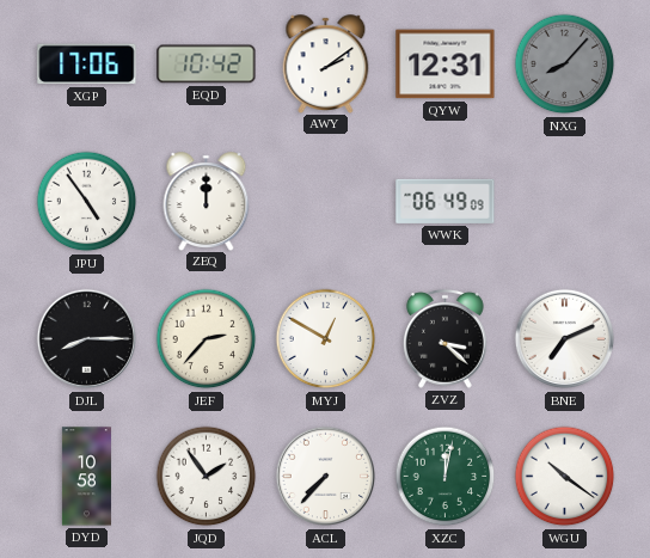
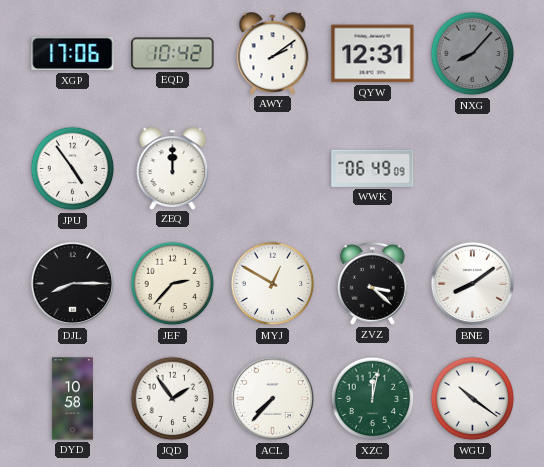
BNE: 7:11 -> 8:09 (473, 284)
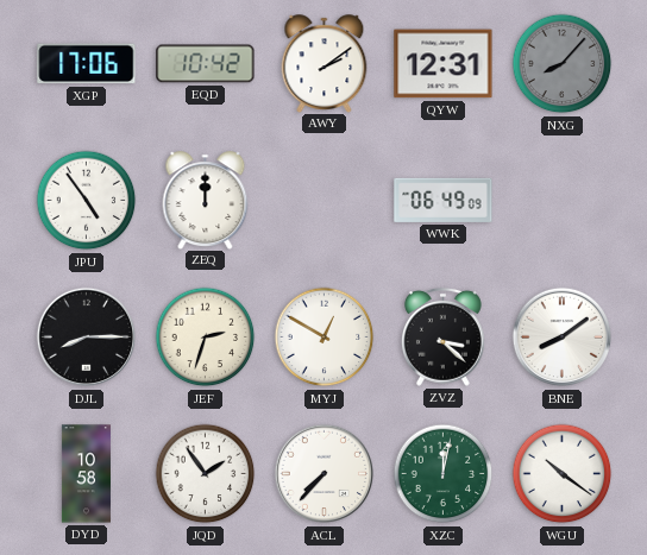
JEF: 2:37 -> 2:33 (206, 338)
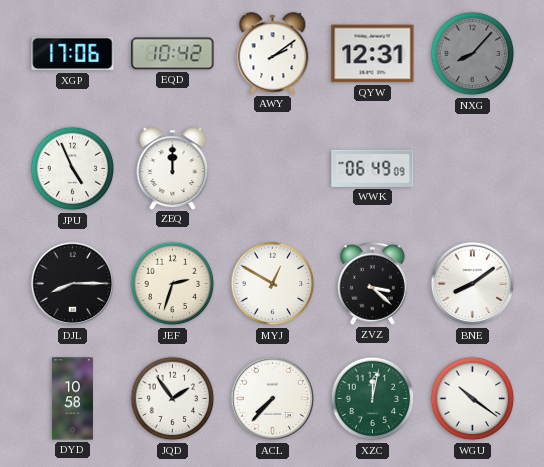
JPU: 4:54 -> 4:56 (73, 169)
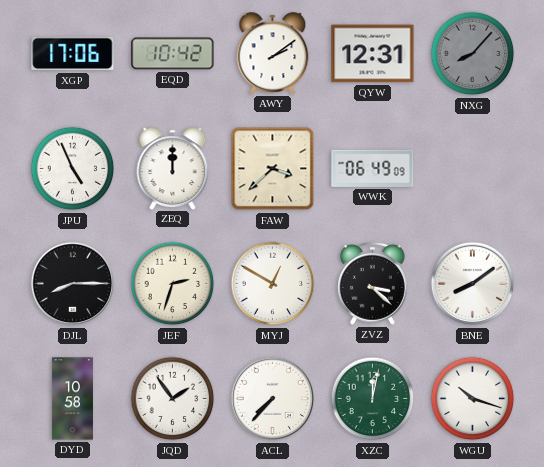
FAW: none -> 3:38 (273, 169)
WGU: 10:21 -> 10:18 (473, 399)
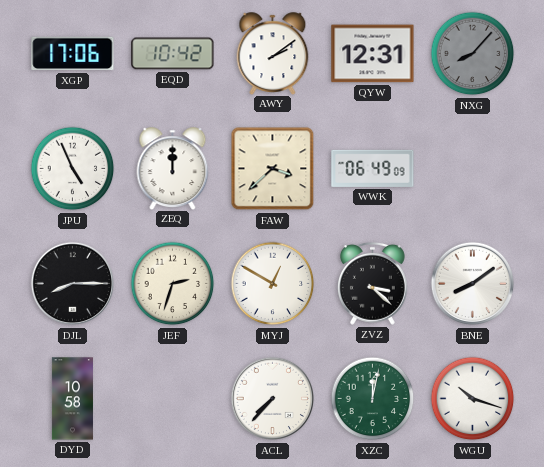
JQD: 1:54 -> none (173, 399)
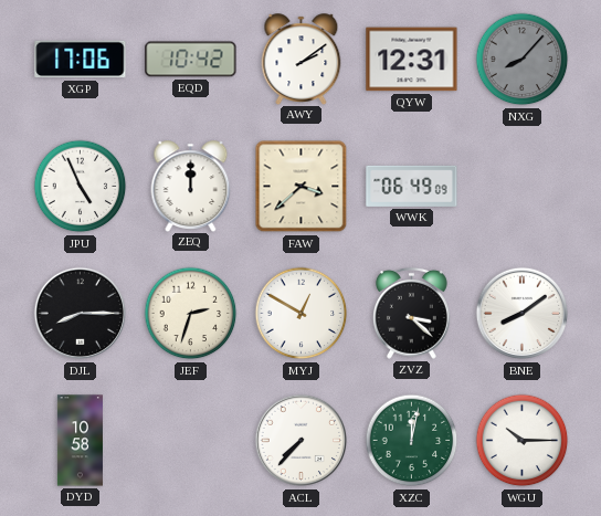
WGU: 10:18 -> 10:15 (523, 441)
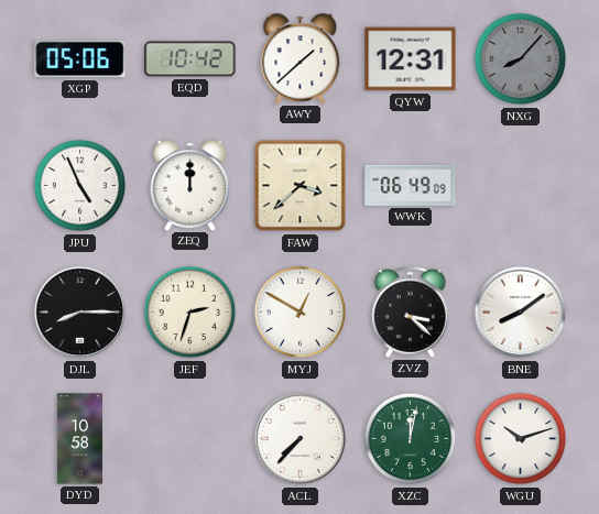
XGP: 17:06 -> 05:06 (80, 59)
AWY: 2:09 -> 1:38 (301, 58)
WGU: 10:15 -> 10:12 (521, 439)
